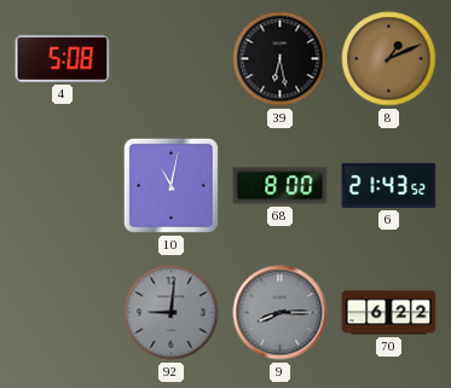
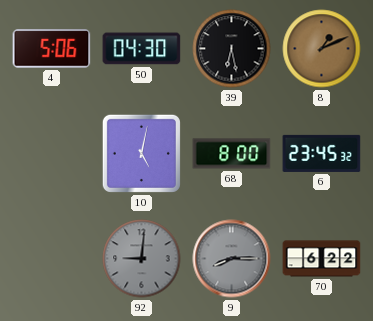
4: 5:08 -> 5:06 (52, 49)
50: none -> 04:30 (142, 49)
10: 11:02 -> 5:02 (141, 153)
6: 21:43 -> 23:45 (322, 153)
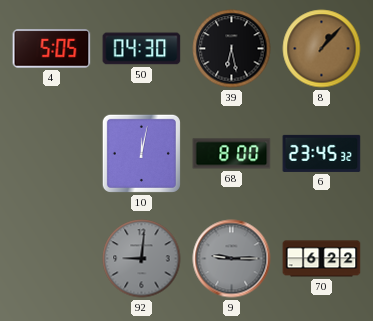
4: 5:06 -> 5:05 (52, 49)
8: 1:11 -> 1:07 (322, 49)
10: 5:02 -> 12:02 (141, 153)
9: 8:15 -> 9:15 (232, 259)
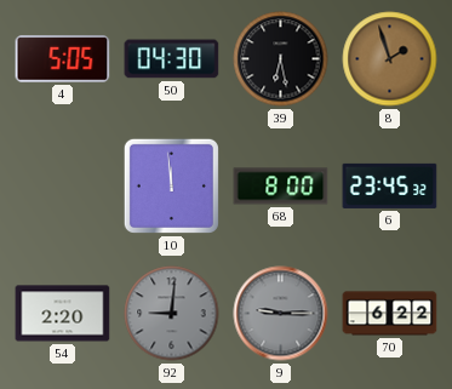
8: 1:07 -> 1:57 (390, 59)
10: 12:02 -> 11:59 (171, 185)
54: none -> 2:20 (63, 314)
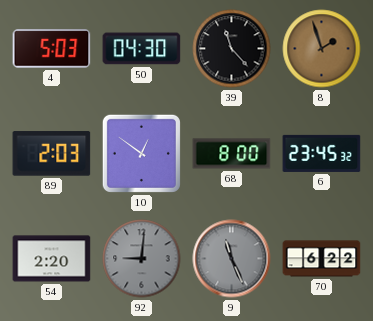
4: 5:05 -> 5:03 (52, 49)
39: 6:28 -> 11:23 (232, 49)
89: none -> 2:03 (52, 154)
10: 11:59 -> 12:51 (141, 153)
9: 9:15 -> 11:26 (232, 259)
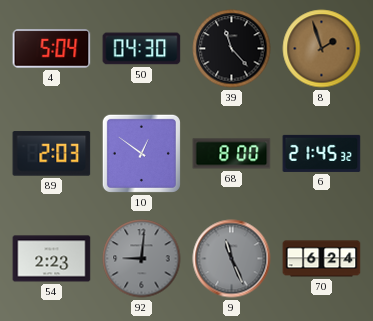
4: 5:03 -> 5:04 (52, 49)
6: 23:45 -> 21:45 (322, 153)
54: 2:20 -> 2:23 (52, 259)
70: 6:22 -> 6:24 (322, 259)
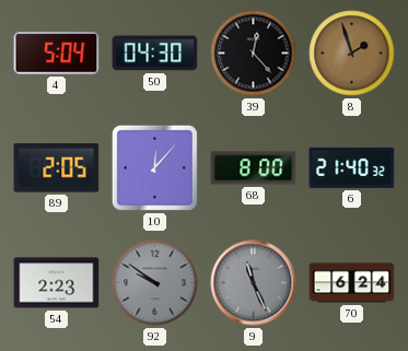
39: 11:23 -> 12:23 (254, 54)
89: 2:03 -> 2:05 (57, 168)
10: 12:51 -> 12:07 (154, 167)
6: 21:45 -> 21:40 (352, 167)
92: 9:01 -> 9:51 (155, 283)
